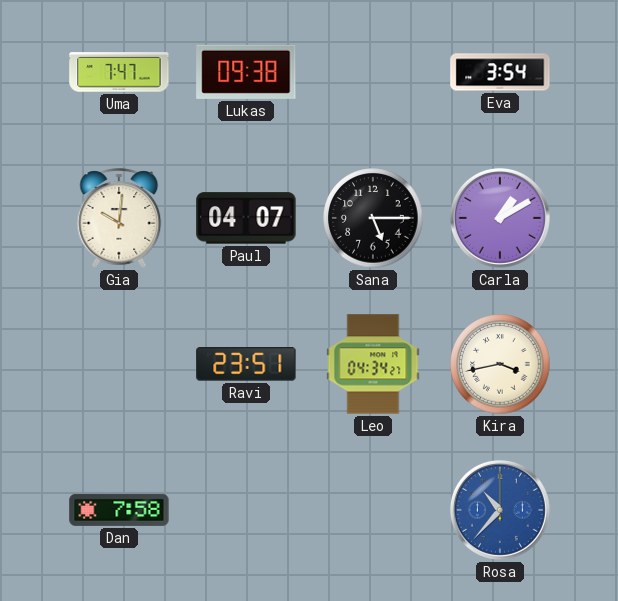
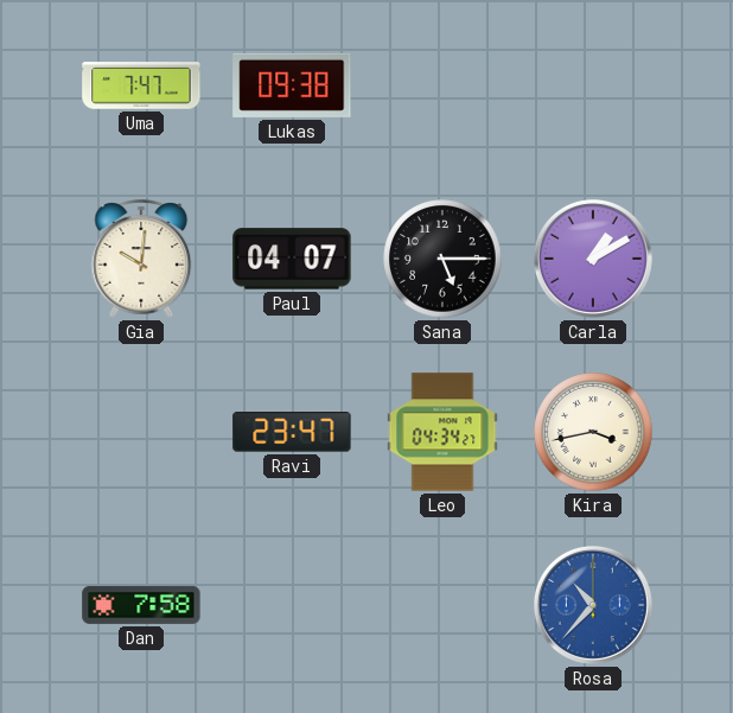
Eva: 3:54 -> none (500, 72)
Ravi: 23:51 -> 23:47 (292, 432)
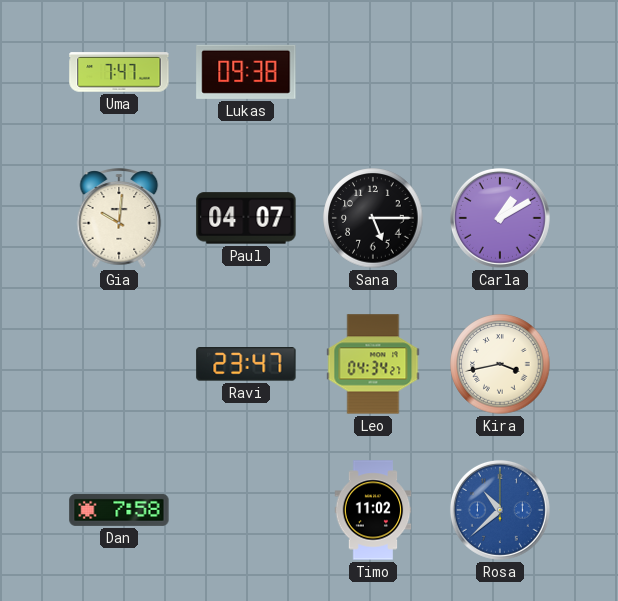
Timo: none -> 11:02 (373, 510)
Rosa: 10:37 -> 10:38 (500, 510)
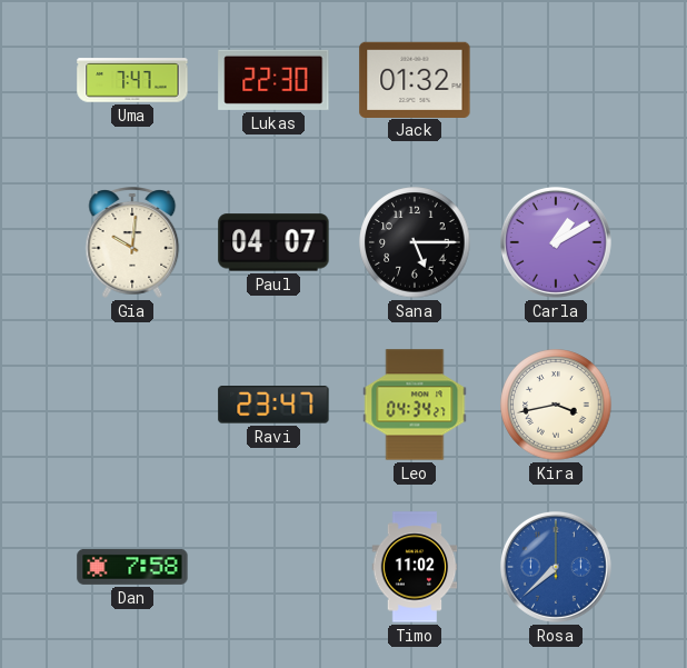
Lukas: 09:38 -> 22:30 (273, 80)
Jack: none -> 01:32 (415, 79)
Rosa: 10:38 -> 7:38 (556, 567)
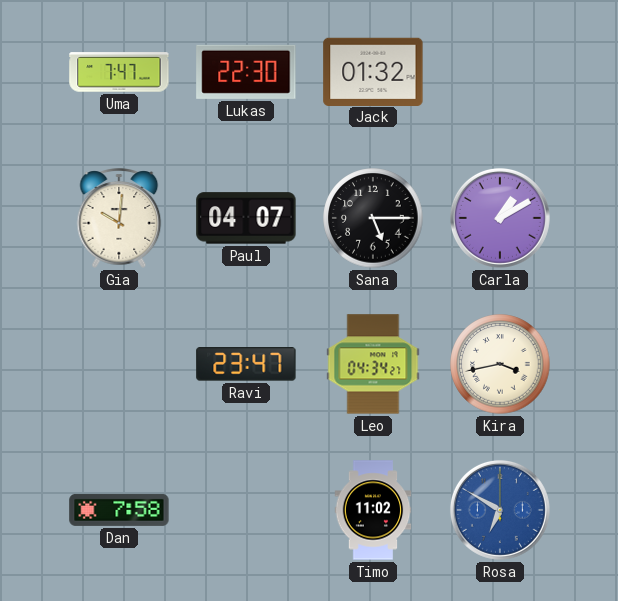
Rosa: 7:38 -> 6:50 (500, 510)
